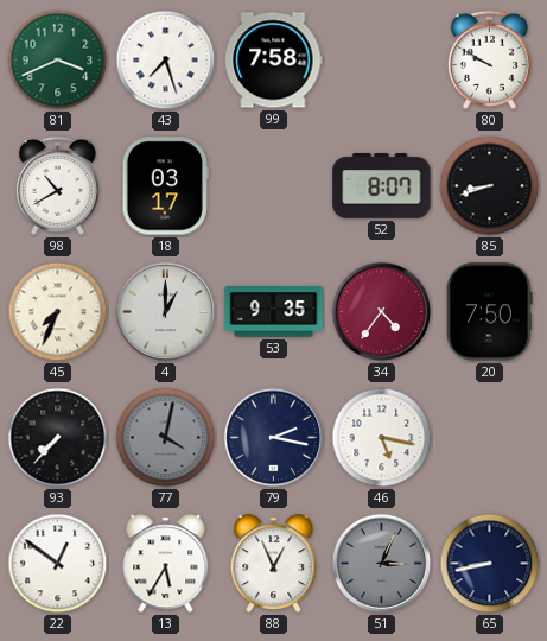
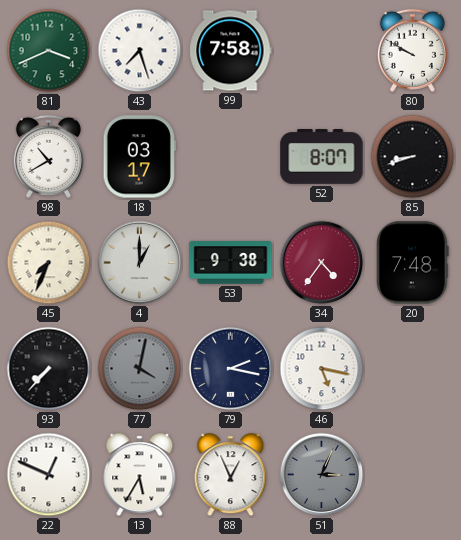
53: 9:35 -> 9:38 (231, 263)
20: 7:50 -> 7:48 (413, 263)
22: 12:51 -> 12:49 (49, 475)
65: 8:43 -> none (490, 564)
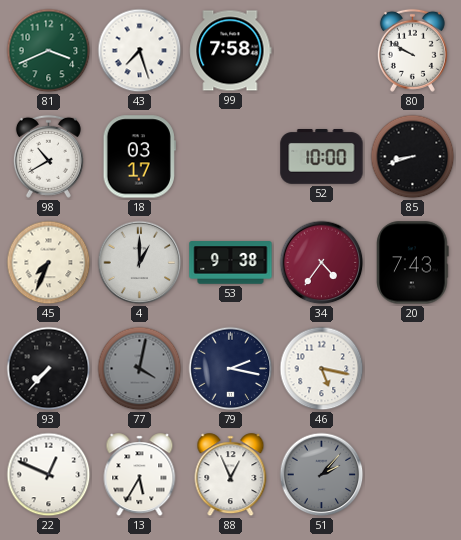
52: 8:07 -> 10:00 (322, 157)
20: 7:48 -> 7:43 (413, 263)
51: 3:04 -> 2:07 (322, 475)
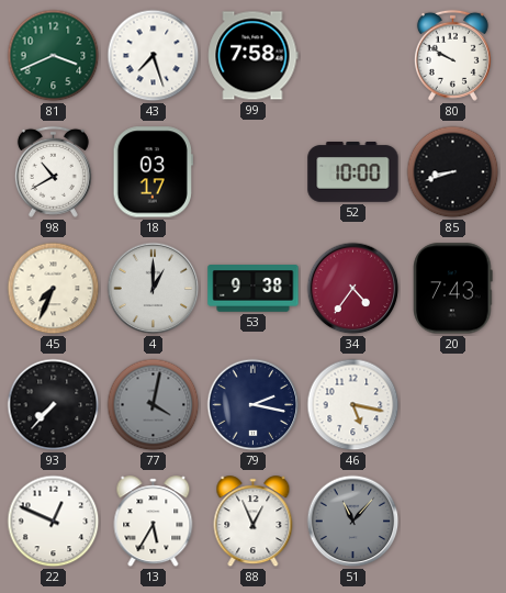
51: 2:07 -> 11:07 (353, 522)
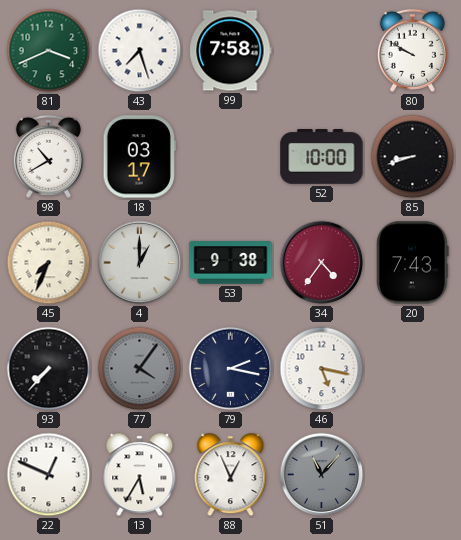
77: 4:02 -> 4:06 (140, 369)
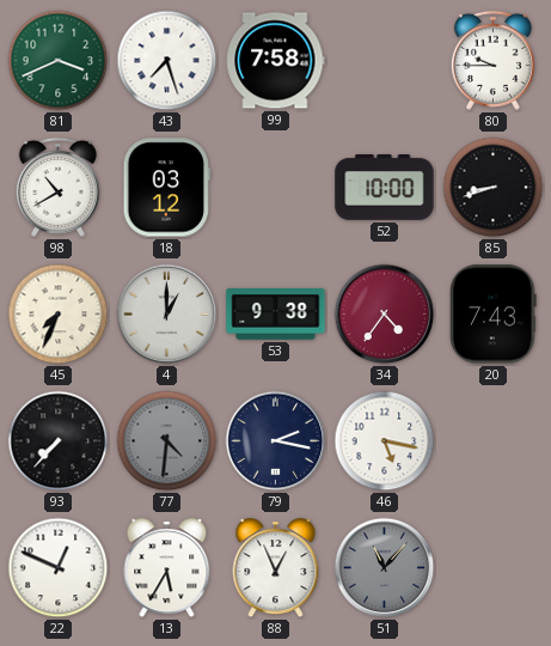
80: 9:50 -> 9:45 (492, 60)
18: 03:17 -> 03:12 (166, 188)
77: 4:06 -> 4:31 (167, 441)
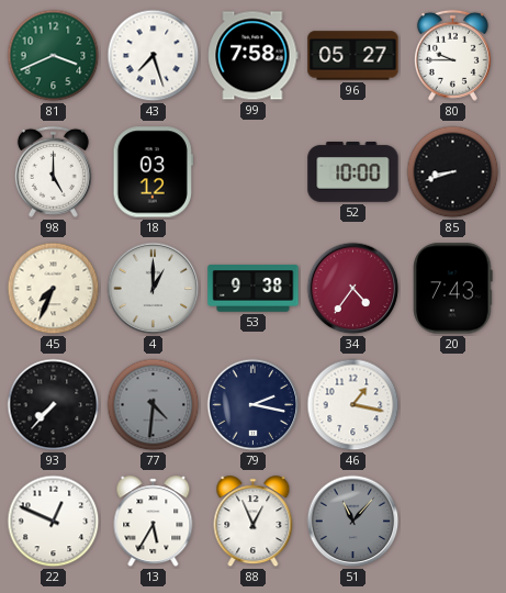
96: none -> 05:27 (353, 56)
98: 10:40 -> 5:00 (53, 171)
46: 5:17 -> 1:17 (353, 405)
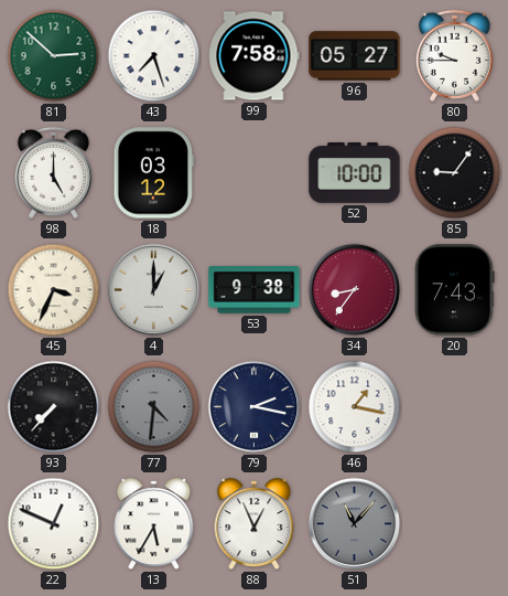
81: 3:41 -> 2:52 (54, 56)
85: 8:42 -> 9:06 (455, 173)
45: 7:34 -> 3:34 (54, 290)
34: 4:36 -> 8:36 (355, 290)
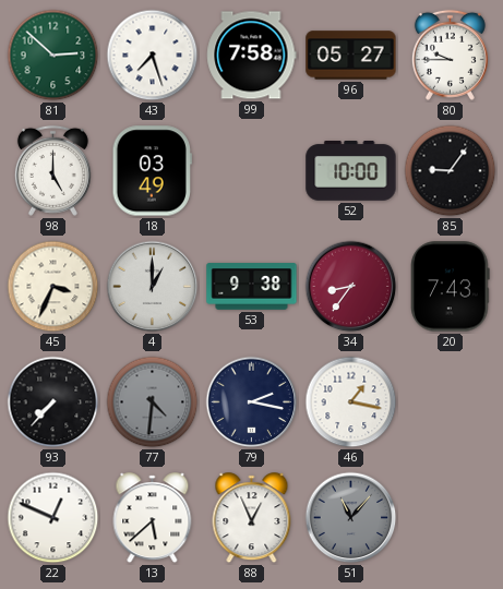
18: 03:12 -> 03:49 (152, 171)
13: 5:35 -> 5:38 (153, 518)
